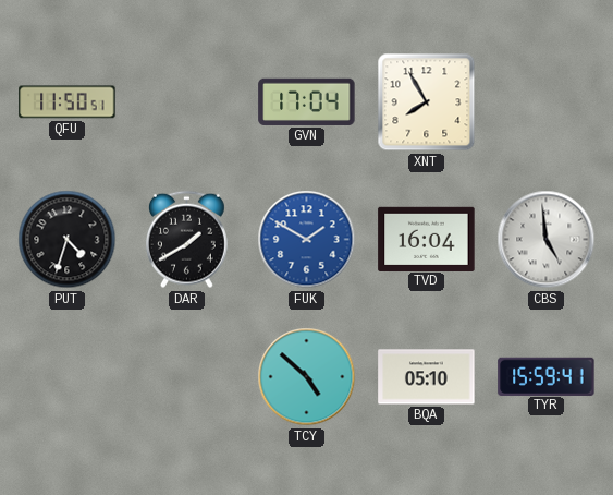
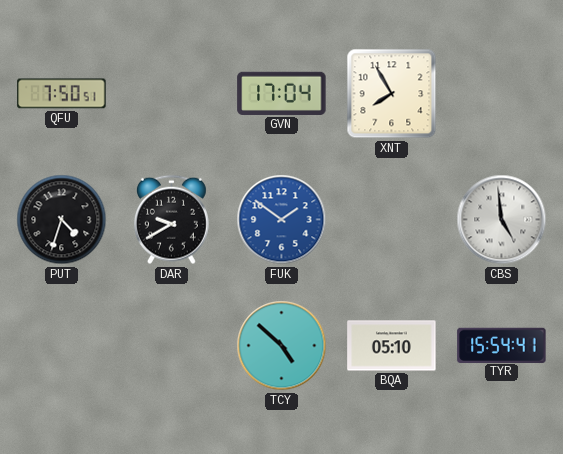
QFU: 11:50 -> 7:50 (62, 94)
DAR: 1:40 -> 9:40 (172, 220)
FUK: 1:50 -> 1:51 (282, 220)
TVD: 16:04 -> none (427, 239)
TYR: 15:59 -> 15:54 (502, 345)
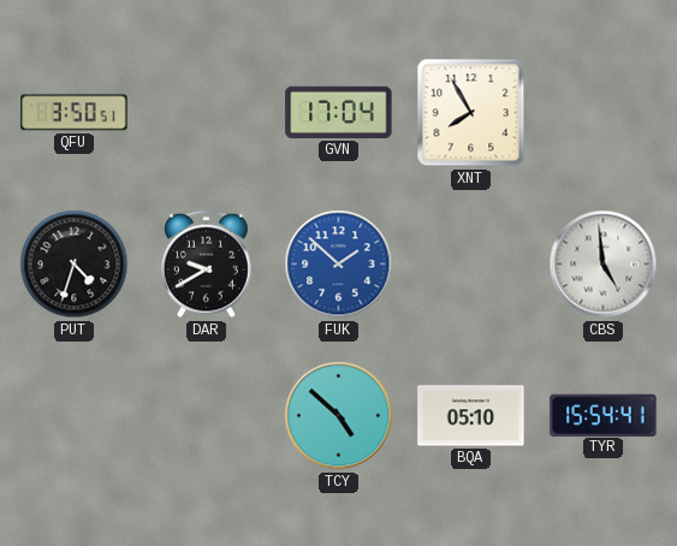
QFU: 7:50 -> 3:50 (75, 113)
FUK: 1:51 -> 1:52 (339, 265)
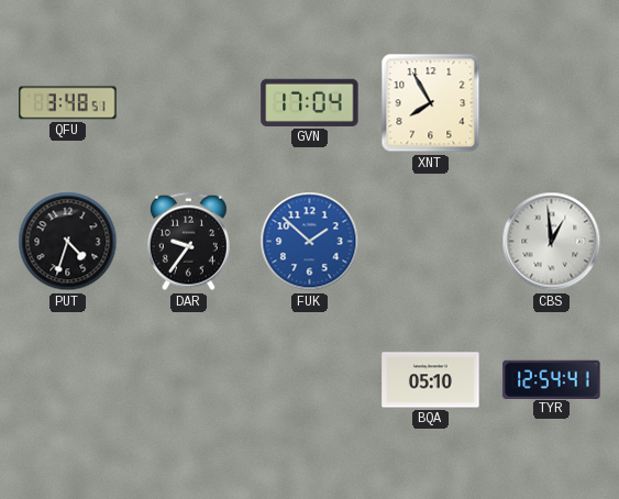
QFU: 3:50 -> 3:48 (68, 103)
DAR: 9:40 -> 9:36 (189, 242)
CBS: 4:59 -> 12:59 (552, 242)
TCY: 4:52 -> none (339, 416)
TYR: 15:54 -> 12:54 (552, 379)
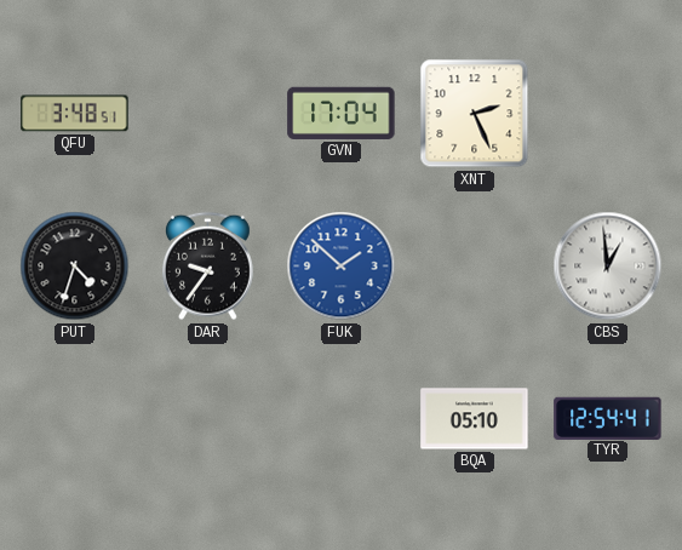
XNT: 7:55 -> 2:26 (475, 114)
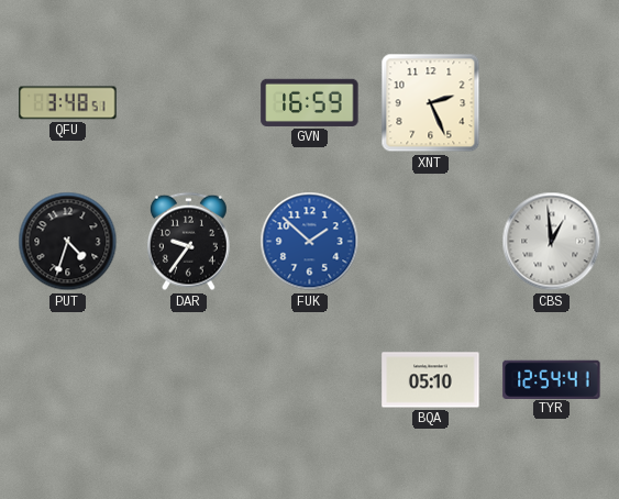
GVN: 17:04 -> 16:59 (310, 102)
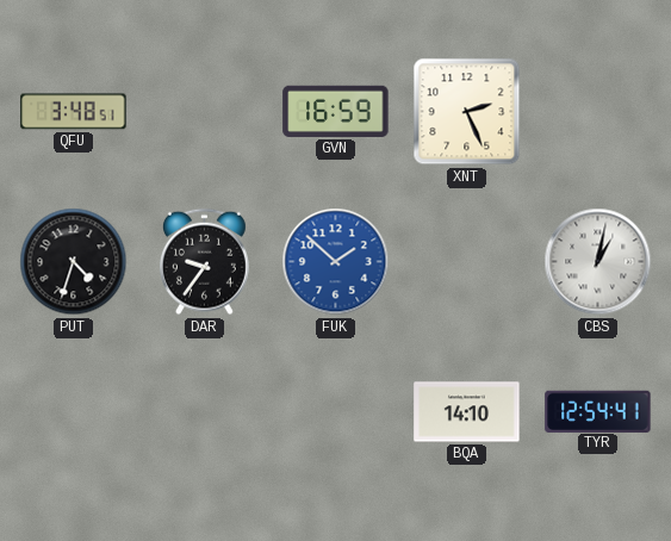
CBS: 12:59 -> 1:02 (598, 262)
BQA: 05:10 -> 14:10 (467, 412)
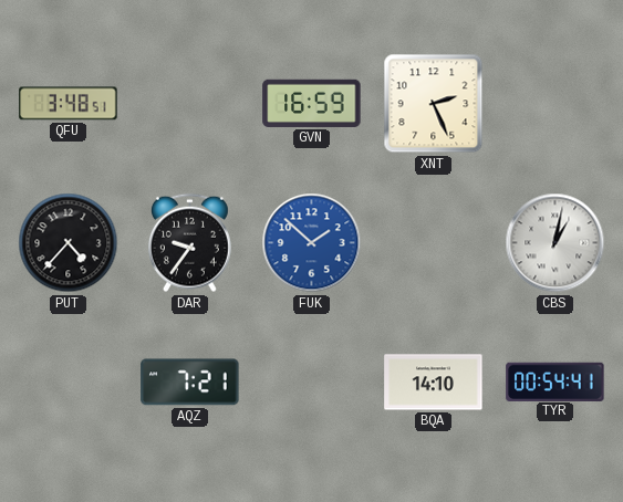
PUT: 4:33 -> 4:37 (69, 243)
AQZ: none -> 7:21 (190, 383)
TYR: 12:54 -> 00:54 (555, 381)
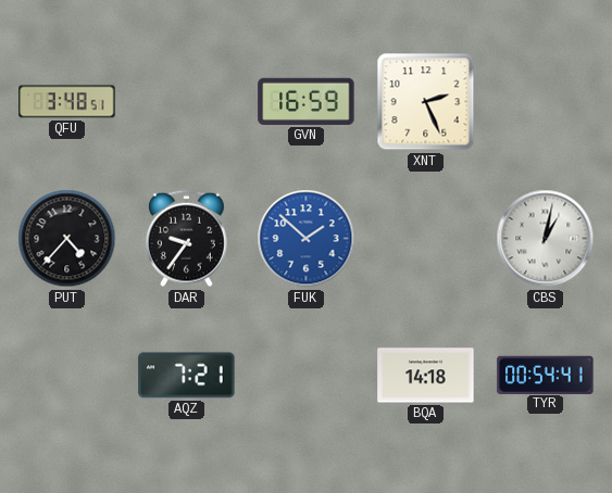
BQA: 14:10 -> 14:18 (426, 376)
